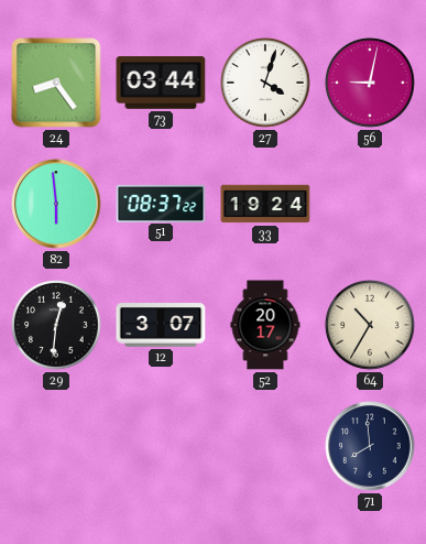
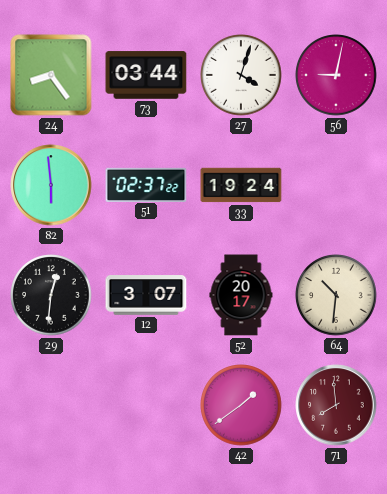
51: 08:37 -> 02:37 (146, 184)
64: 10:35 -> 10:31 (337, 296)
42: none -> 1:39 (242, 406)
71 dial: navy -> burgundy (336, 405)
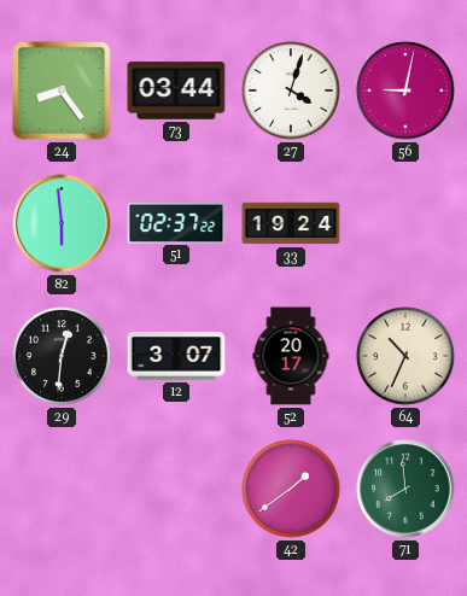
64: 10:31 -> 10:34 (407, 357)
71 dial: burgundy -> green (405, 489)
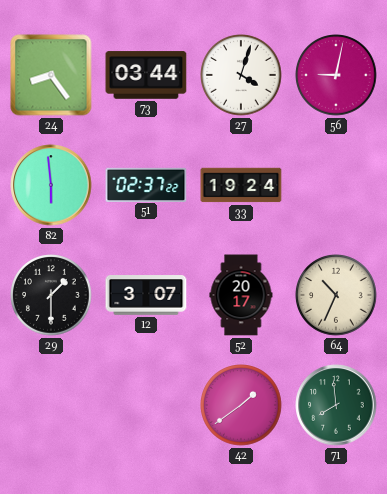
29: 12:31 -> 1:30 (52, 296)
